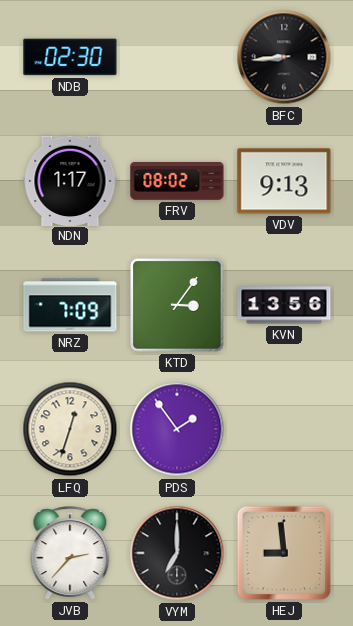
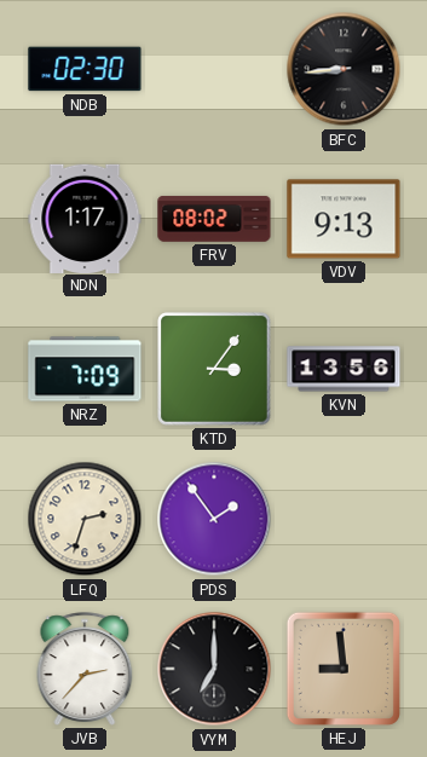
LFQ: 12:33 -> 2:33 (85, 519)
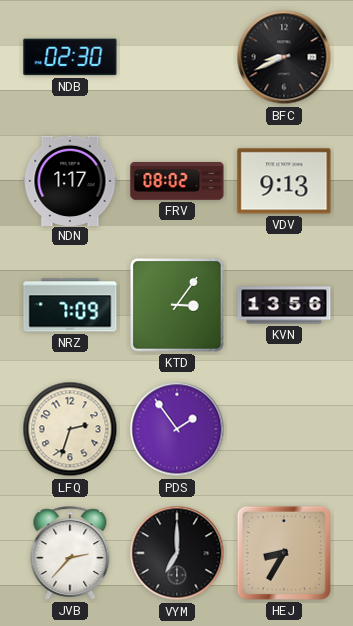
BFC: 8:44 -> 8:41 (284, 57)
HEJ: 8:59 -> 8:35 (284, 553)
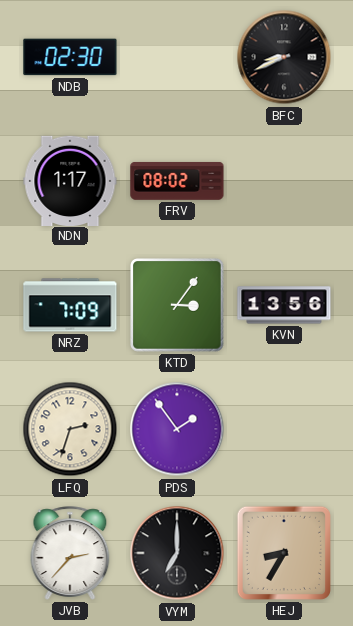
VDV: 9:13 -> none (284, 181)
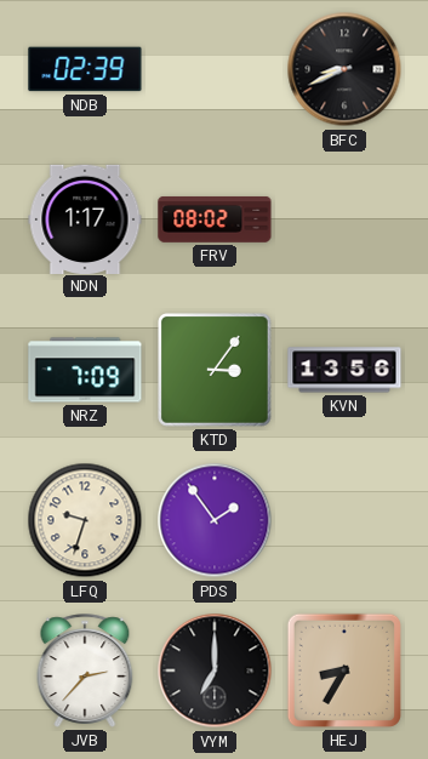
NDB: 02:30 -> 02:39 (85, 69)
LFQ: 2:33 -> 9:33 (85, 520)
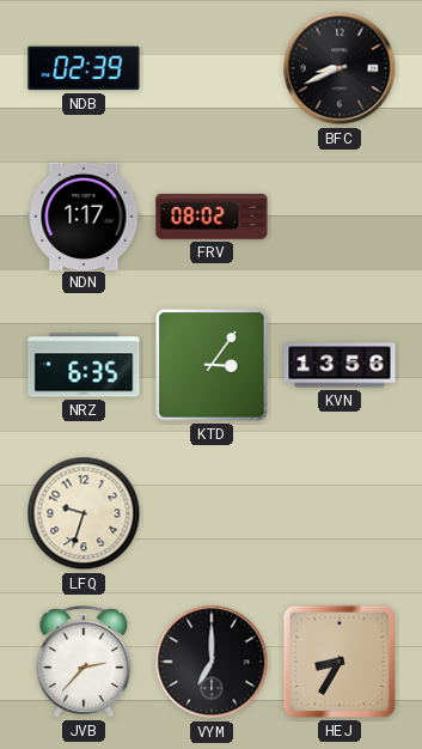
NRZ: 7:09 -> 6:35 (84, 365)
PDS: 1:54 -> none (215, 520)
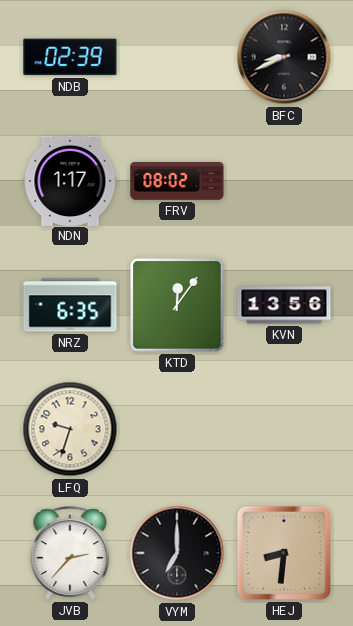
KTD: 3:06 -> 12:06 (177, 305)
HEJ: 8:35 -> 8:31 (284, 553)
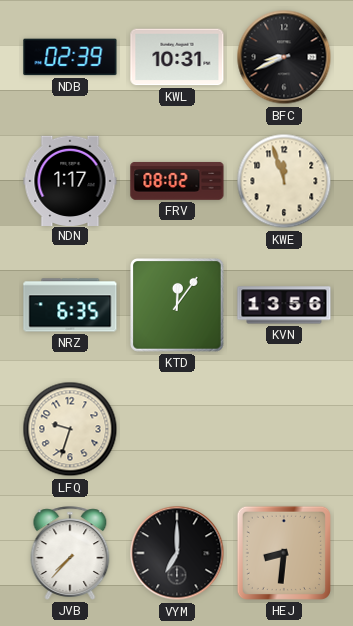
KWL: none -> 10:31 (177, 57)
KWE: none -> 11:57 (284, 181)
JVB: 2:37 -> 7:37 (70, 553)
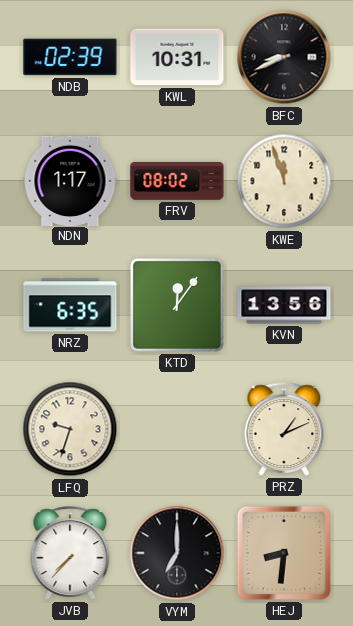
PRZ: none -> 1:11 (284, 429)
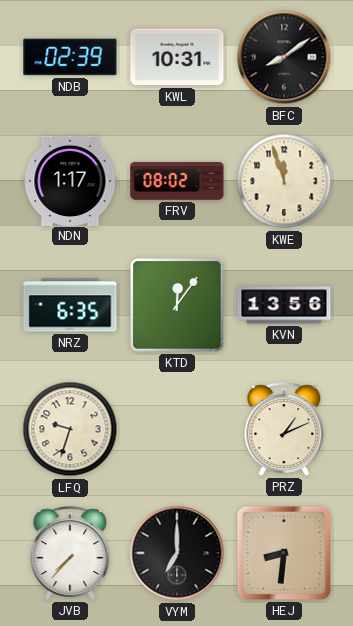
BFC: 8:41 -> 8:09 (284, 57)
